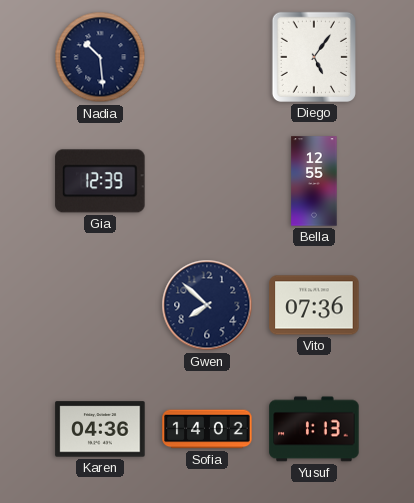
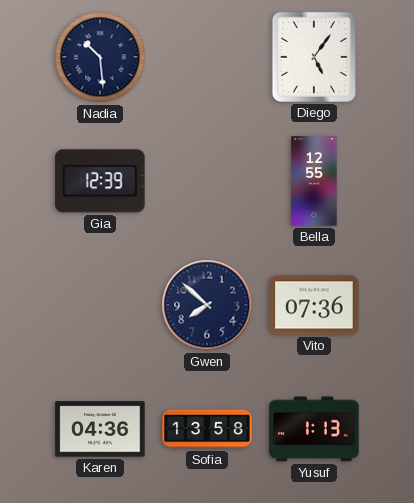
Sofia: 14:02 -> 13:58 (207, 429)
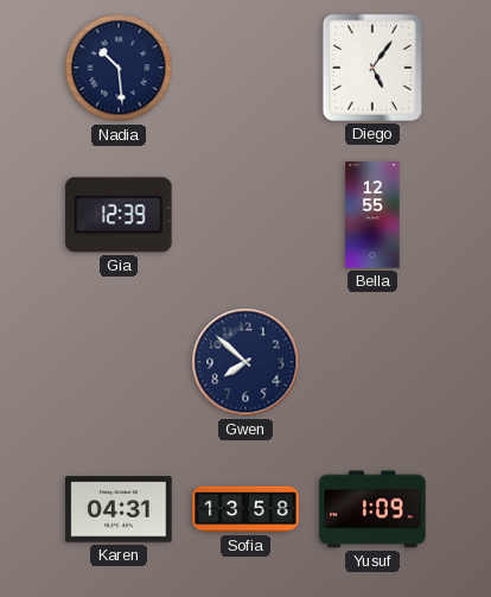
Vito: 07:36 -> none (314, 305)
Karen: 04:36 -> 04:31 (119, 509)
Yusuf: 1:13 -> 1:09 (372, 509)
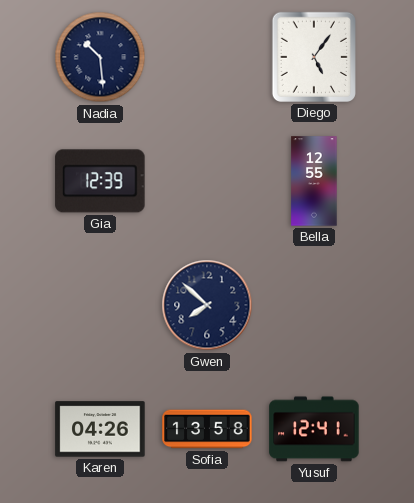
Karen: 04:31 -> 04:26 (100, 429)
Yusuf: 1:09 -> 12:41 (314, 429)
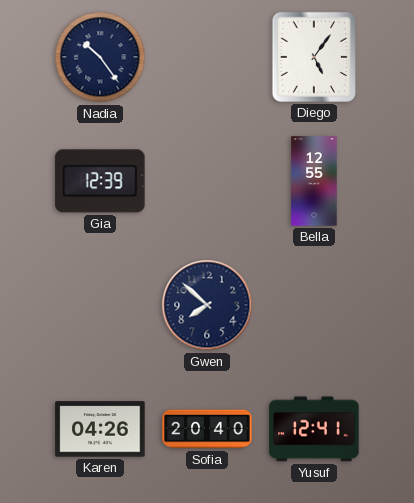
Nadia: 10:29 -> 10:24 (100, 57)
Sofia: 13:58 -> 20:40 (207, 429)
